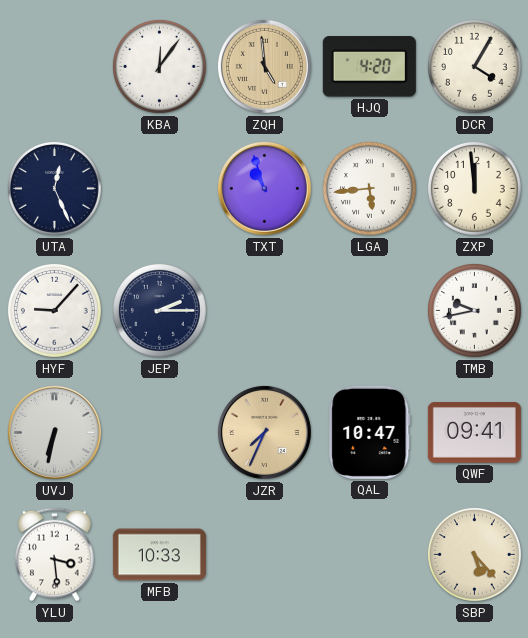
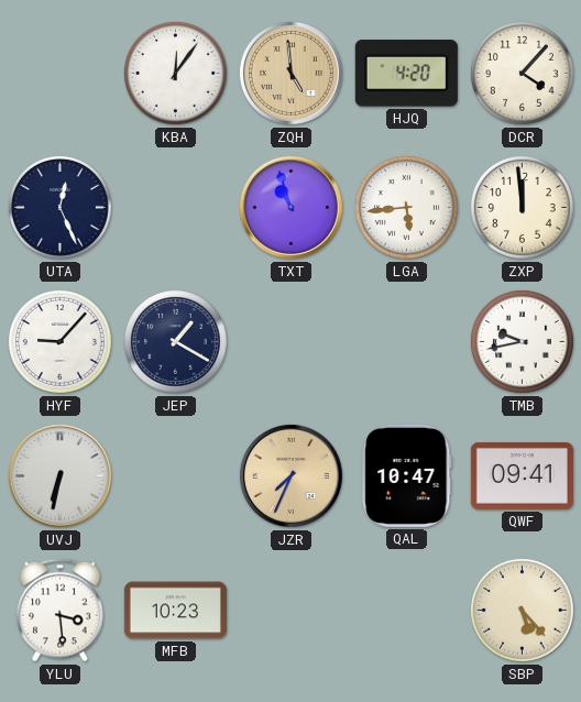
DCR: 4:05 -> 4:07 (522, 73)
JEP: 2:15 -> 1:20 (175, 341)
MFB: 10:33 -> 10:23 (175, 611)
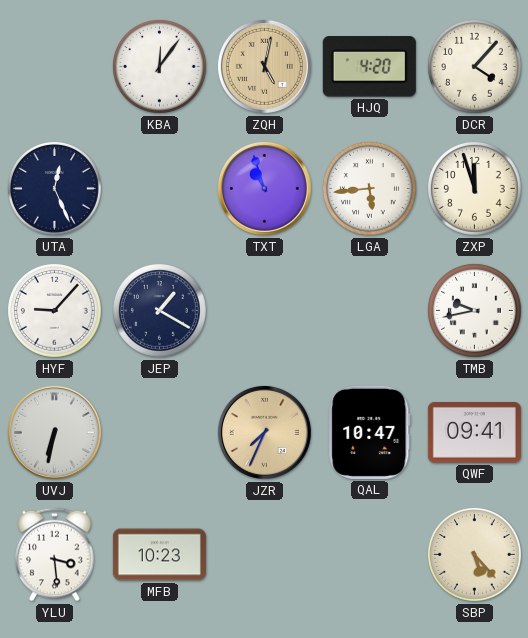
ZQH: 4:59 -> 5:02 (264, 66)
ZXP: 11:59 -> 11:57 (474, 188)
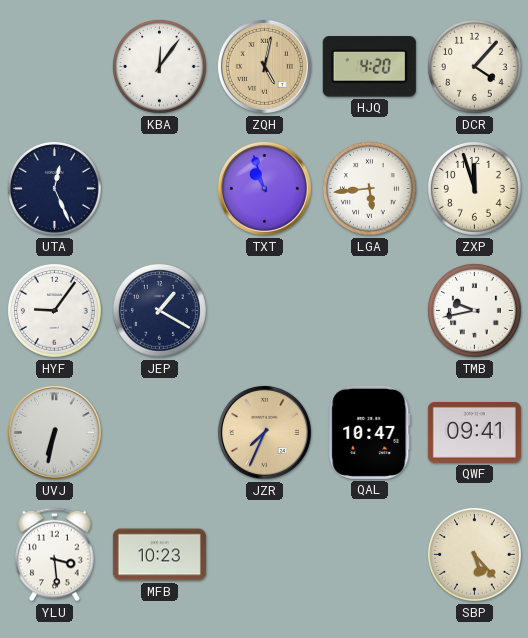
HYF: 9:07 -> 9:06 (54, 310)
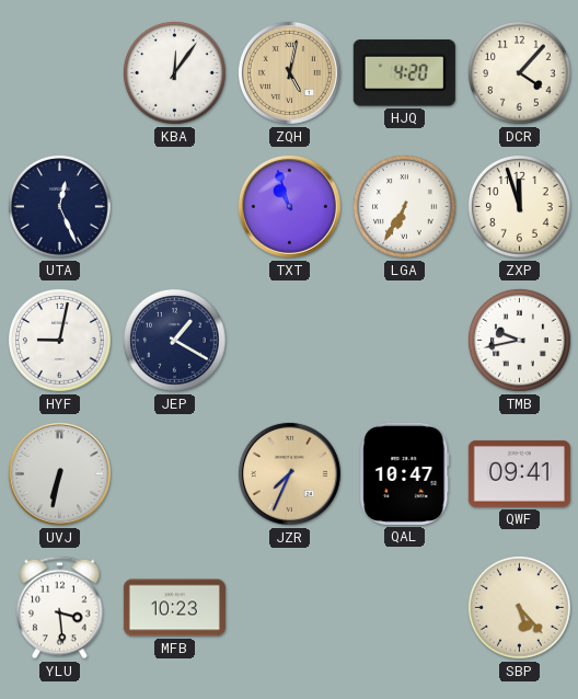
LGA: 5:44 -> 6:35 (404, 206)
HYF: 9:06 -> 9:02 (59, 340)
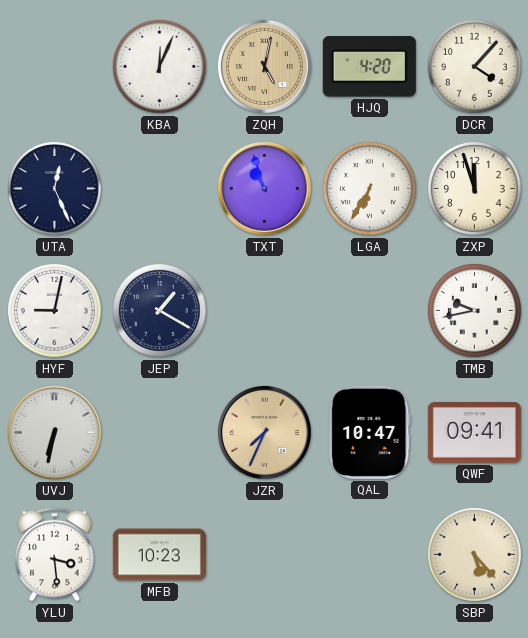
KBA: 12:06 -> 12:04 (159, 66)
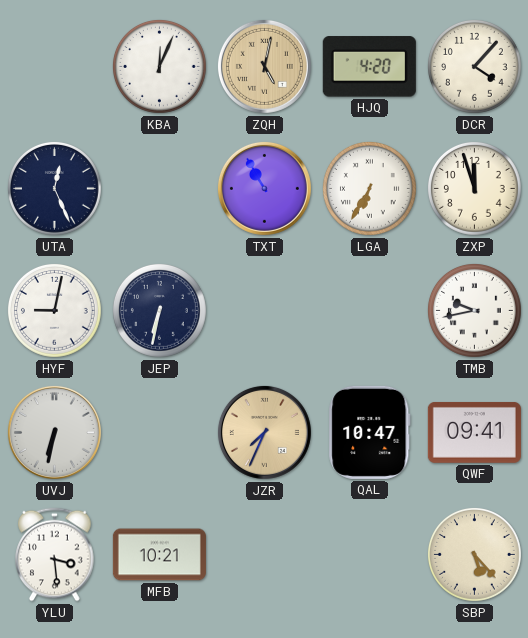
TXT: 10:57 -> 10:55 (264, 188)
JEP: 1:20 -> 6:32 (159, 310)
MFB: 10:23 -> 10:21 (159, 555)
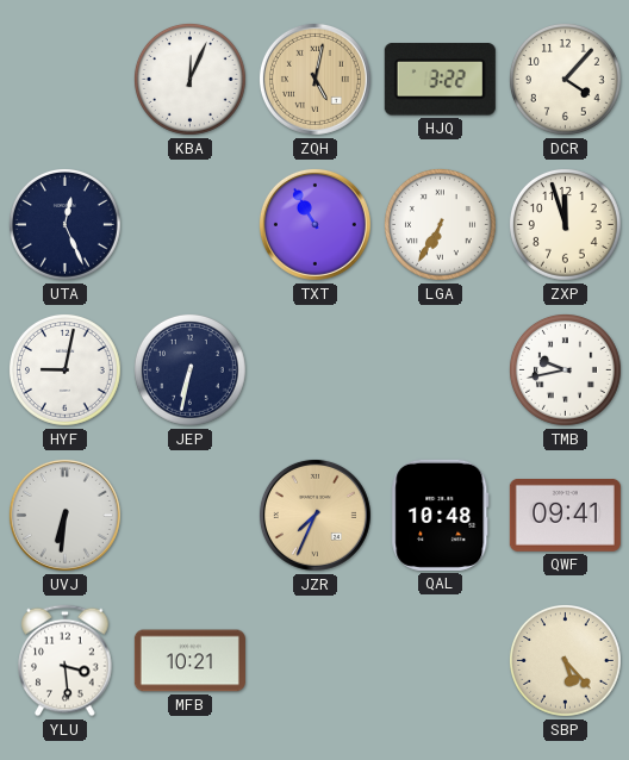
HJQ: 4:20 -> 3:22 (440, 80)
UVJ: 6:32 -> 6:31 (64, 515)
QAL: 10:47 -> 10:48 (441, 515)
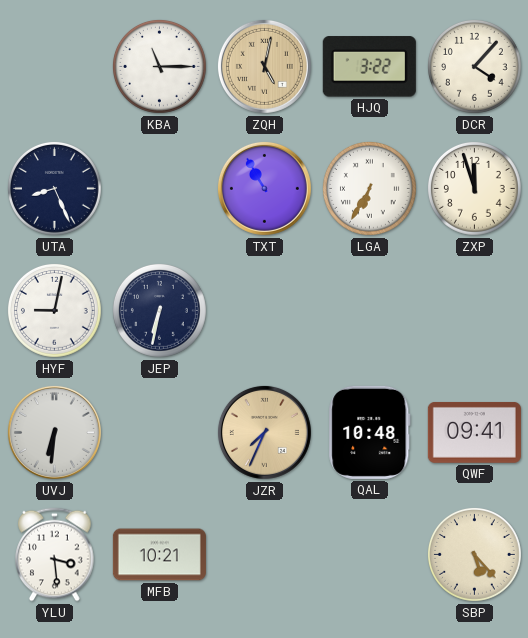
KBA: 12:04 -> 11:15 (159, 66)
UTA: 12:26 -> 8:26 (54, 188)
TMB: 9:43 -> none (565, 369)
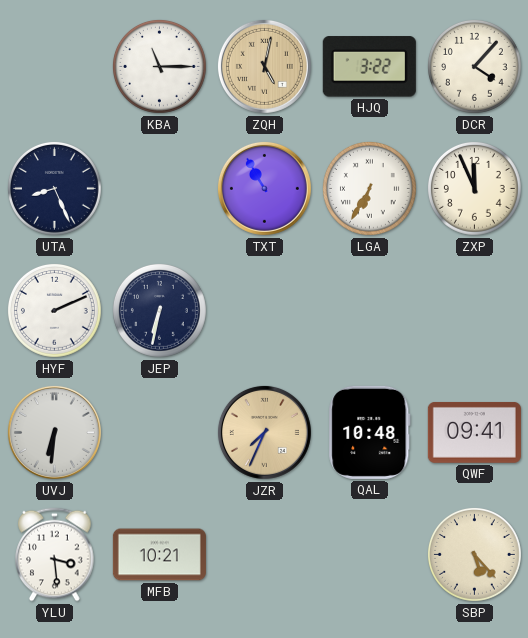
ZXP: 11:57 -> 11:56 (474, 188)
HYF: 9:02 -> 2:11 (54, 310)
